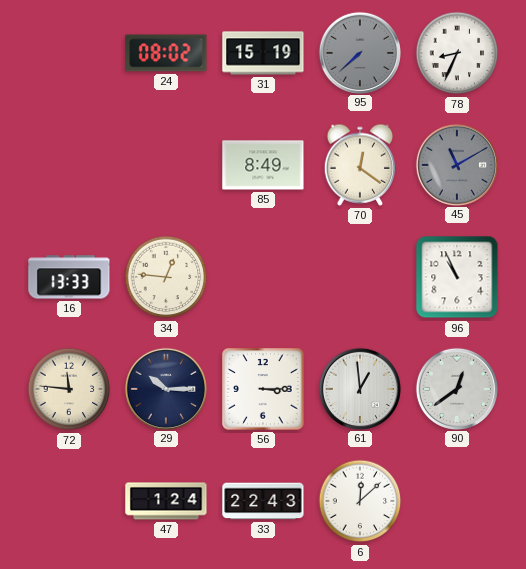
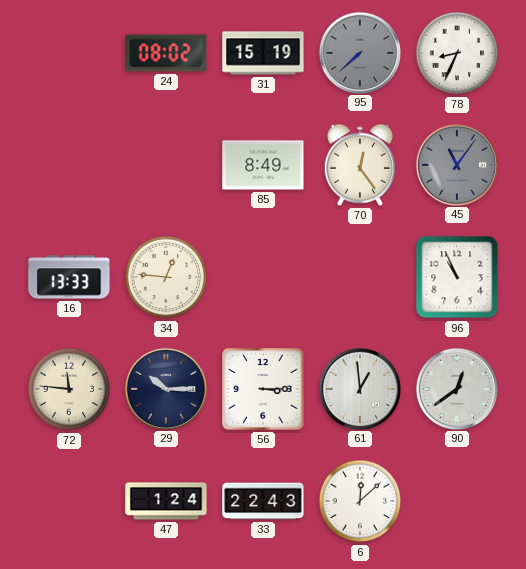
70: 12:21 -> 12:24 (360, 165)
45: 11:10 -> 11:06 (456, 164)
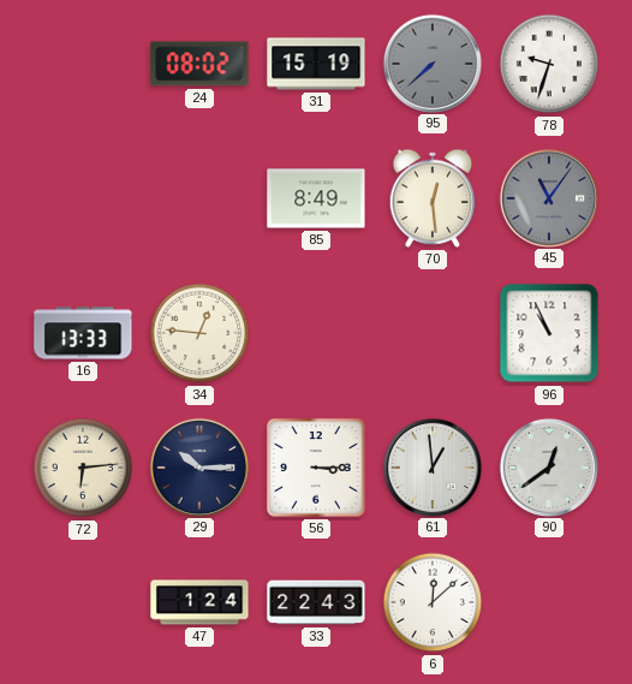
78: 8:34 -> 9:33 (549, 64)
70: 12:24 -> 12:29 (433, 198)
72: 11:46 -> 6:14 (83, 468)
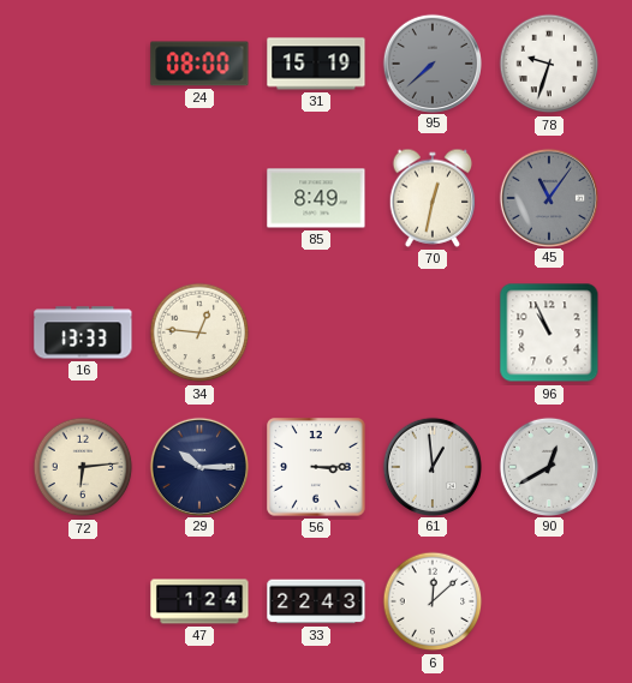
24: 08:02 -> 08:00 (199, 64)
70: 12:29 -> 12:32 (433, 198)
90: 12:39 -> 12:40 (548, 466)
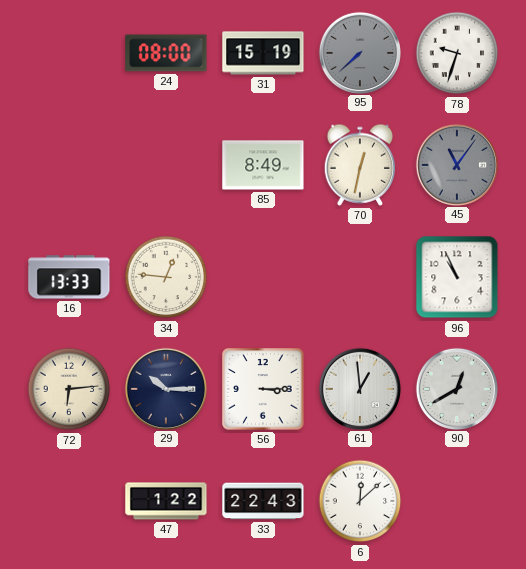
47: 1:24 -> 1:22 (166, 501)
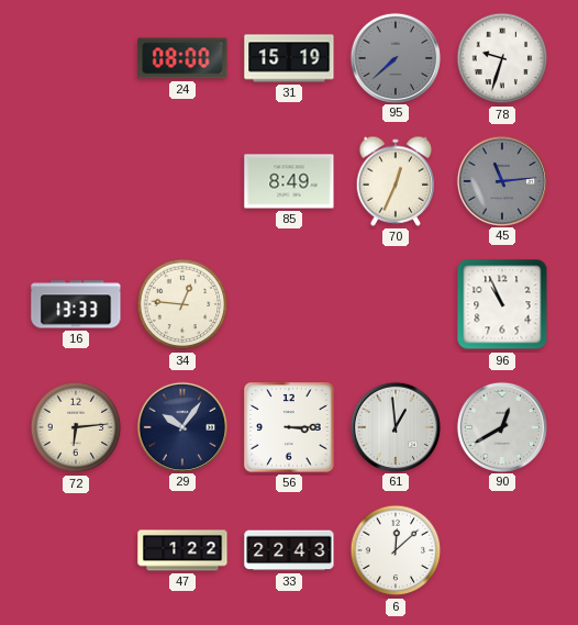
70: 12:32 -> 12:34 (396, 181)
45: 11:06 -> 11:14 (501, 180)
29: 10:15 -> 10:06 (181, 426)
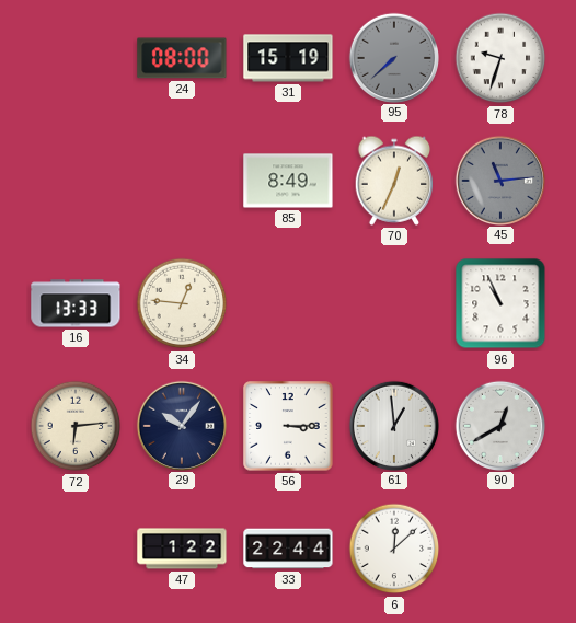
33: 22:43 -> 22:44 (288, 549)
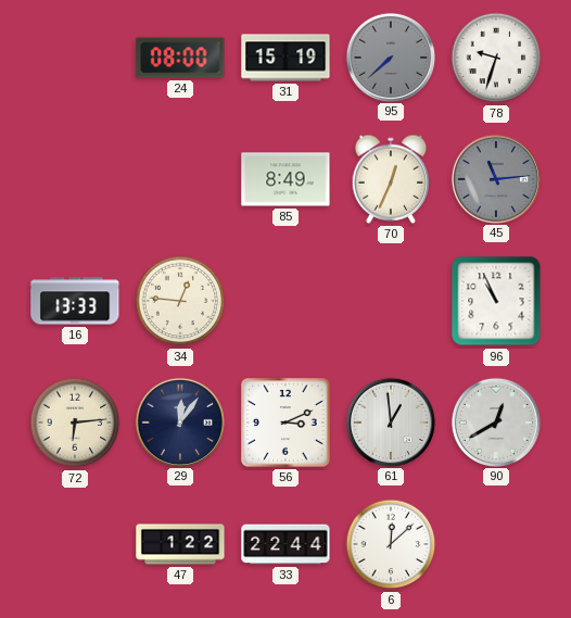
29: 10:06 -> 12:06 (179, 421)
56: 3:15 -> 3:11 (285, 422)
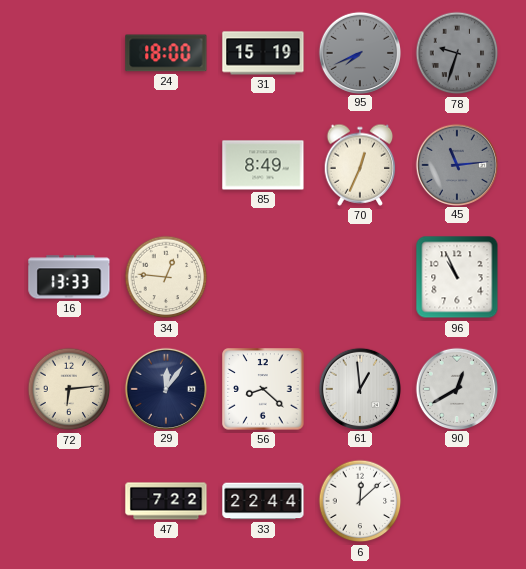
24: 08:00 -> 18:00 (166, 53)
95: 7:38 -> 7:41 (359, 52)
78 dial: white -> grey (457, 53)
56: 3:11 -> 8:22 (263, 389)
47: 1:22 -> 7:22 (166, 501)
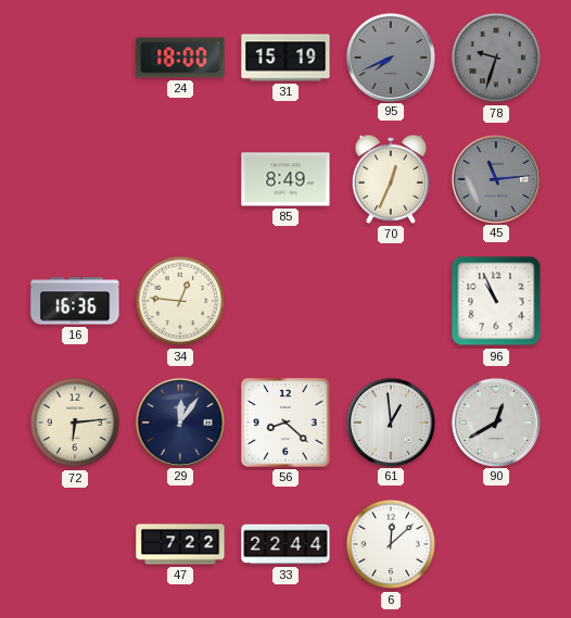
16: 13:33 -> 16:36 (75, 301)
